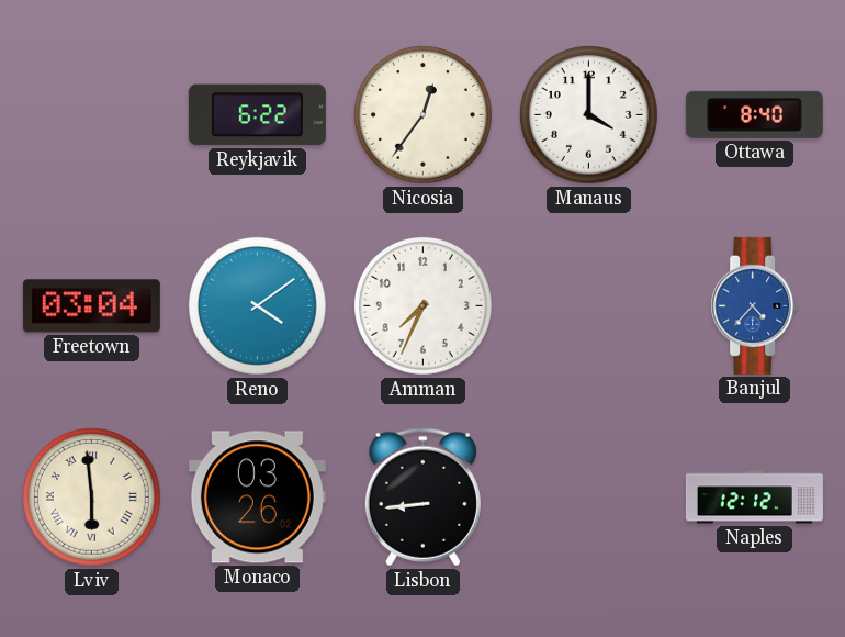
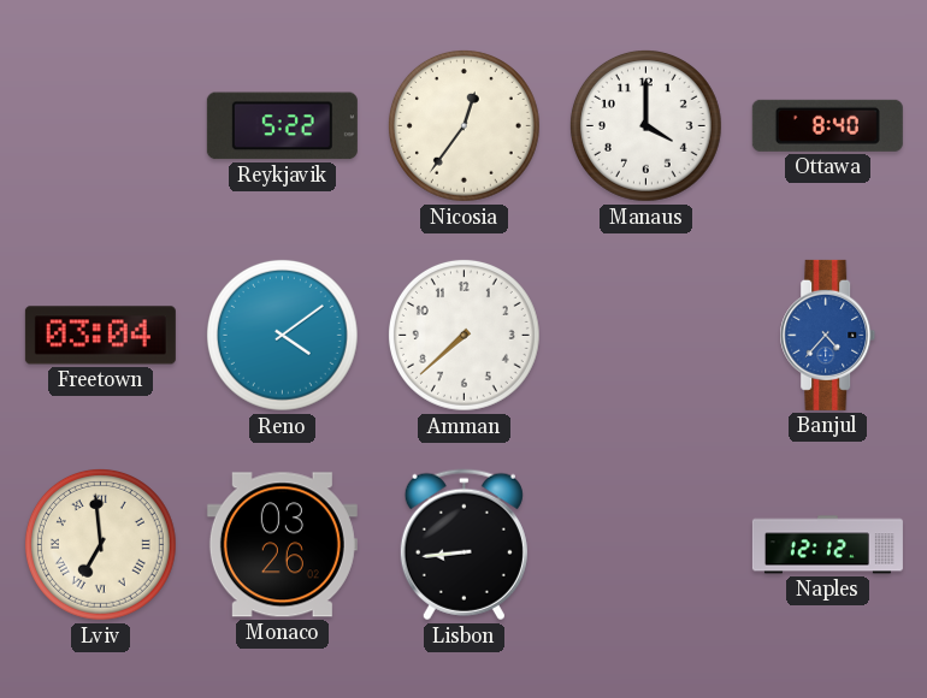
Reykjavik: 6:22 -> 5:22 (282, 126)
Amman: 7:34 -> 7:38 (463, 335)
Lviv: 5:59 -> 6:59 (100, 544)
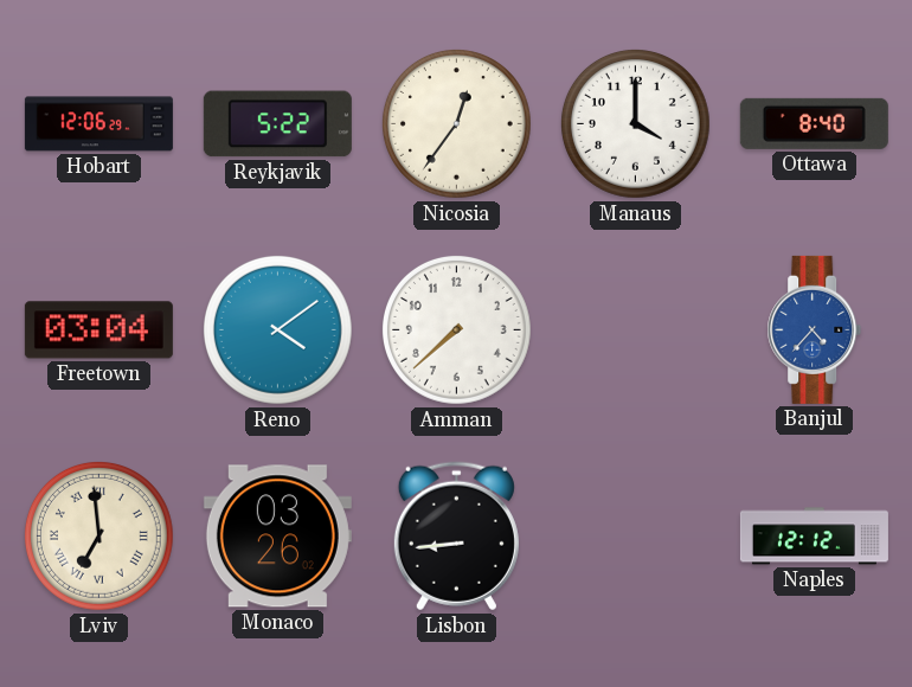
Hobart: none -> 12:06 (98, 124)
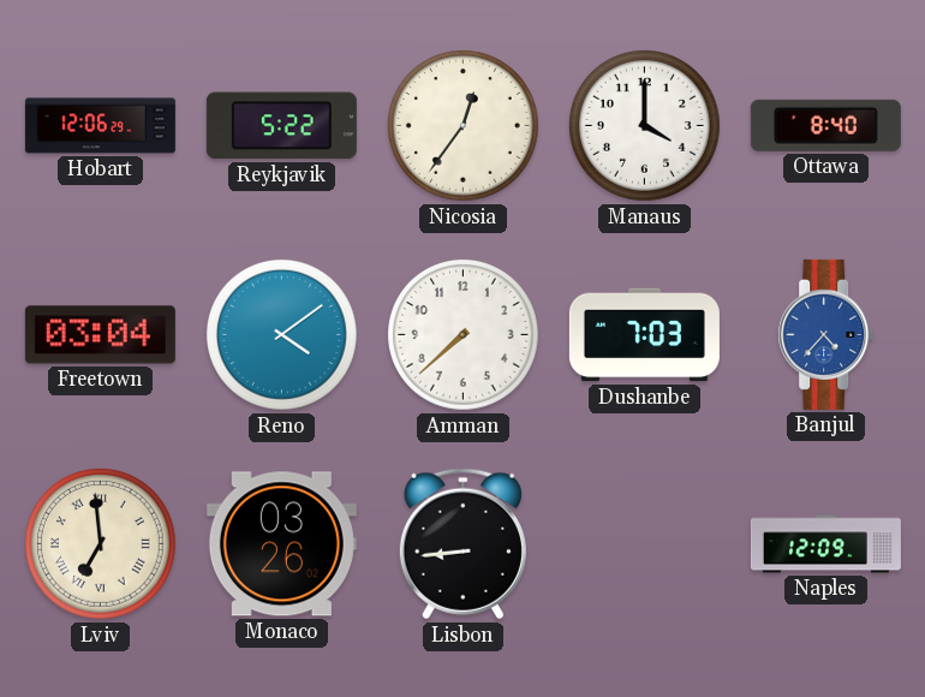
Dushanbe: none -> 7:03 (644, 335)
Naples: 12:12 -> 12:09 (825, 544)
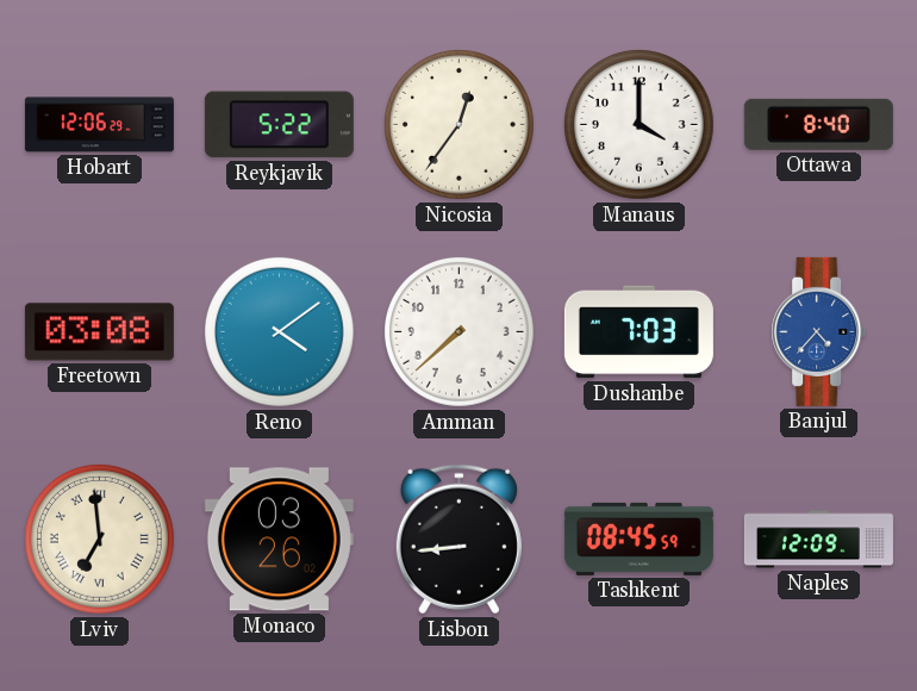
Freetown: 03:04 -> 03:08 (99, 332)
Tashkent: none -> 08:45 (638, 539)
